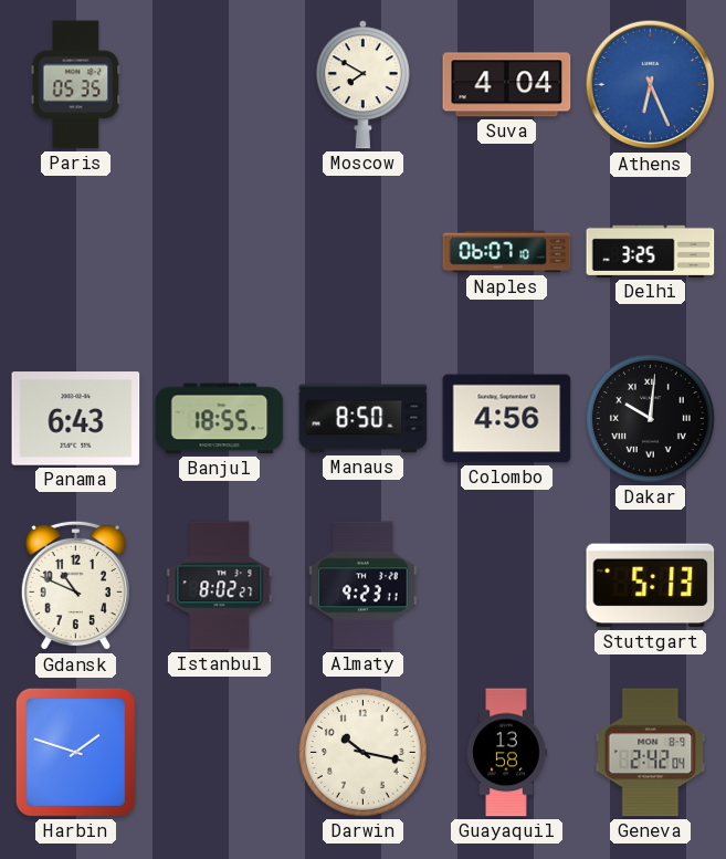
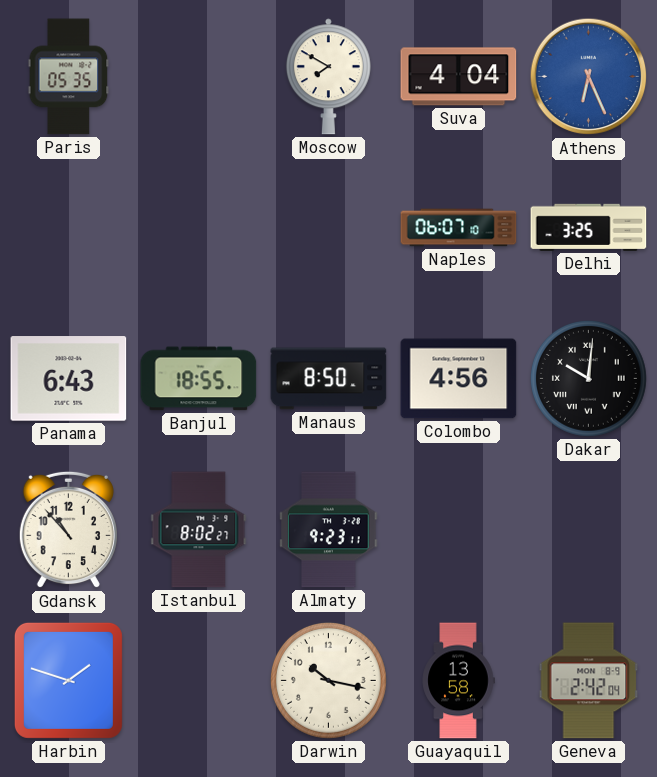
Gdansk: 10:49 -> 10:53 (68, 530)
Stuttgart: 5:13 -> none (651, 586)
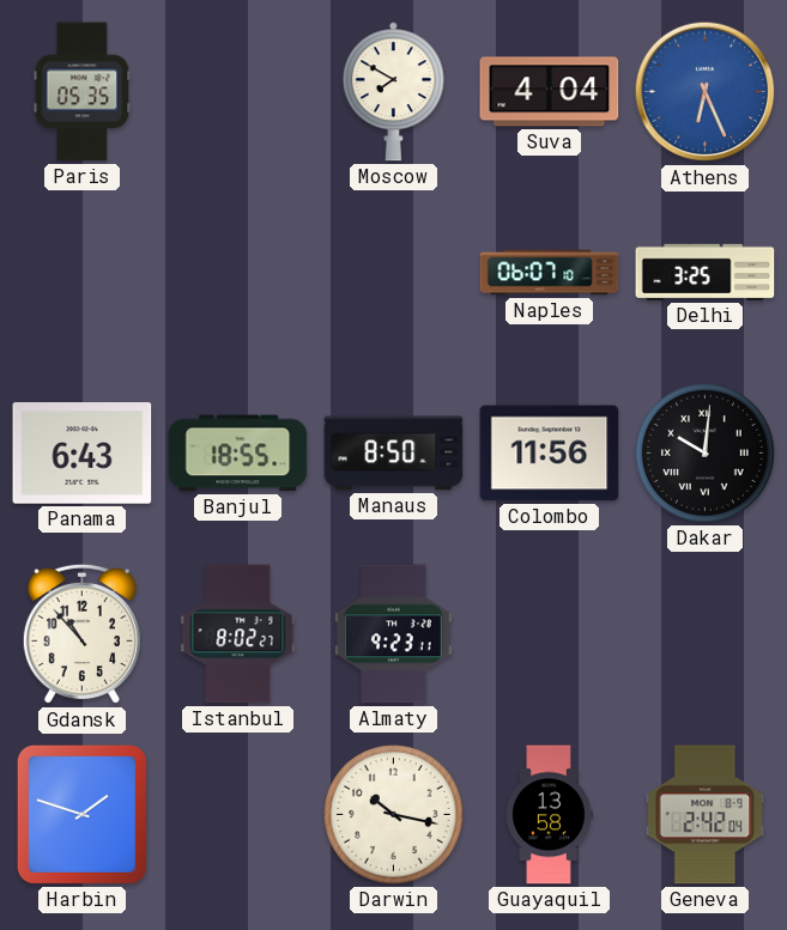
Colombo: 4:56 -> 11:56 (550, 454)
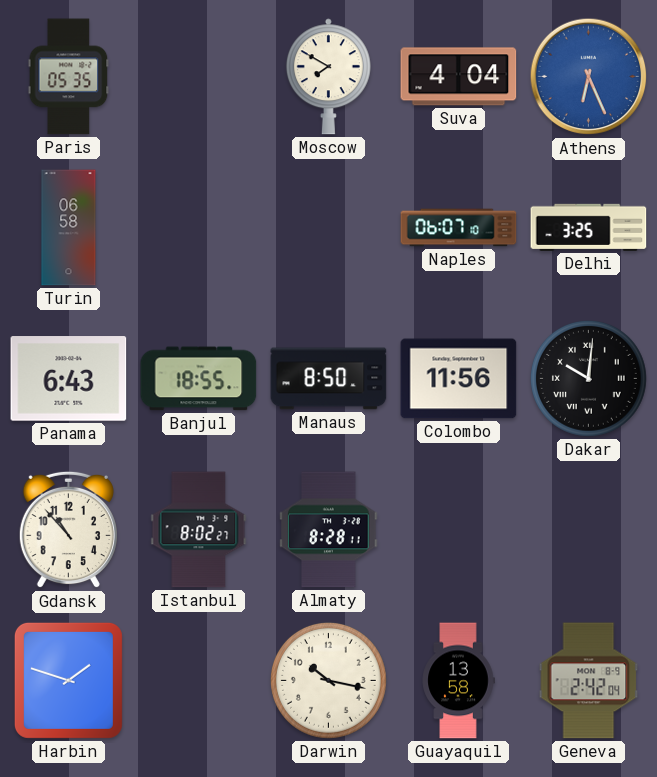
Turin: none -> 06:58 (69, 228)
Almaty: 9:23 -> 8:28 (329, 530)
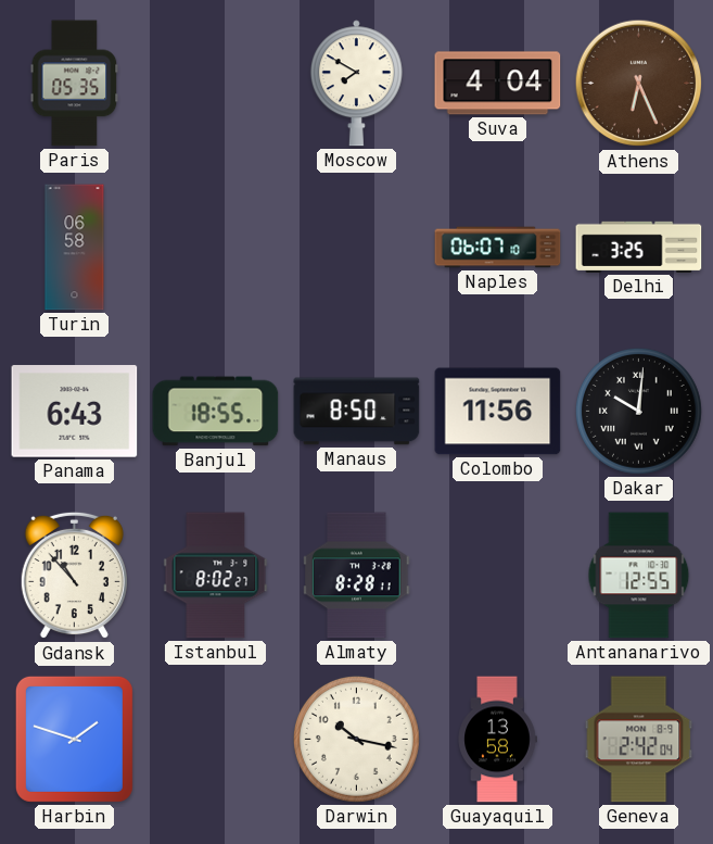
Athens dial: blue -> brown (639, 84)
Antananarivo: none -> 12:55 (639, 576)
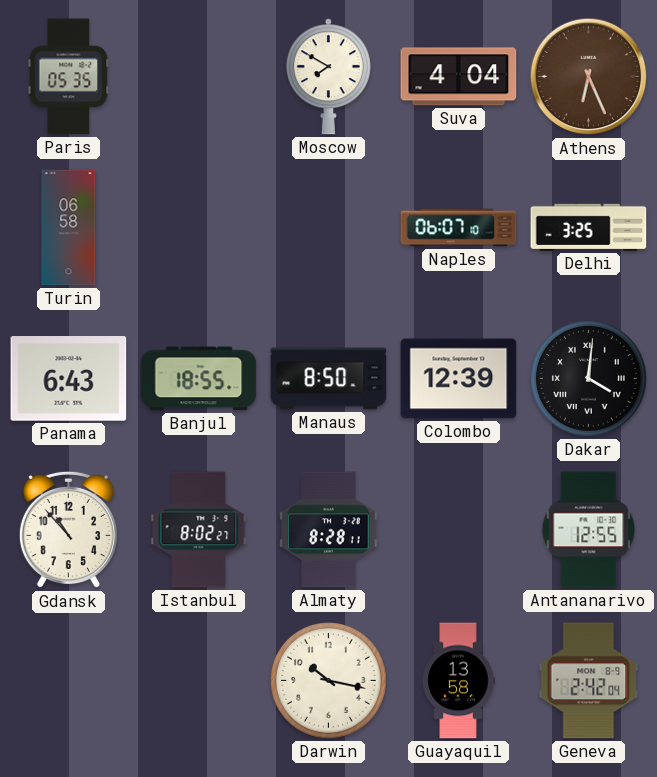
Colombo: 11:56 -> 12:39 (459, 379)
Dakar: 10:01 -> 4:01 (588, 378)
Harbin: 1:48 -> none (74, 739)
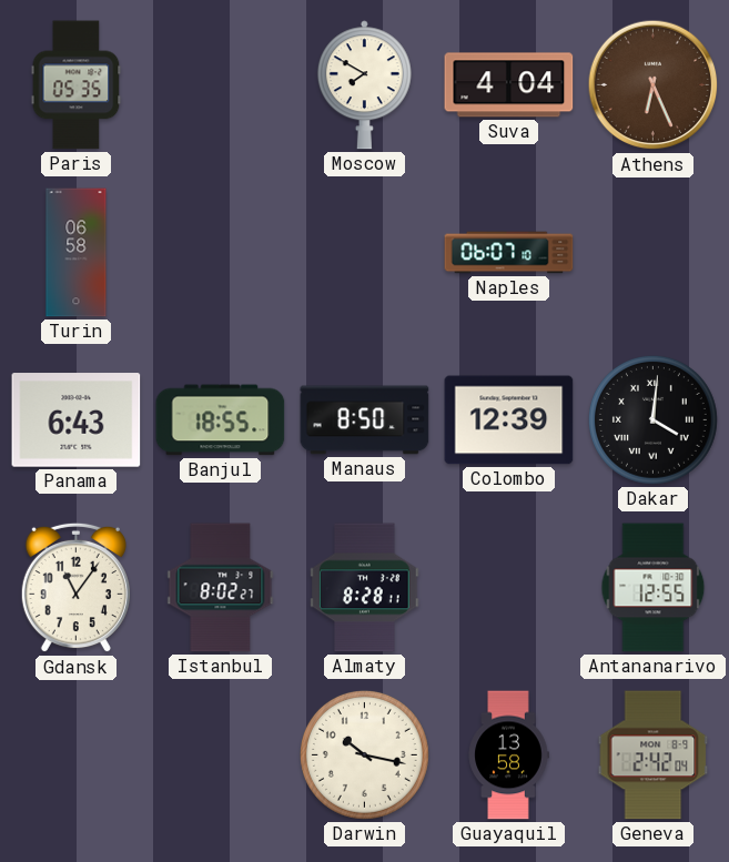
Delhi: 3:25 -> none (589, 227)
Gdansk: 10:53 -> 11:06 (75, 588)
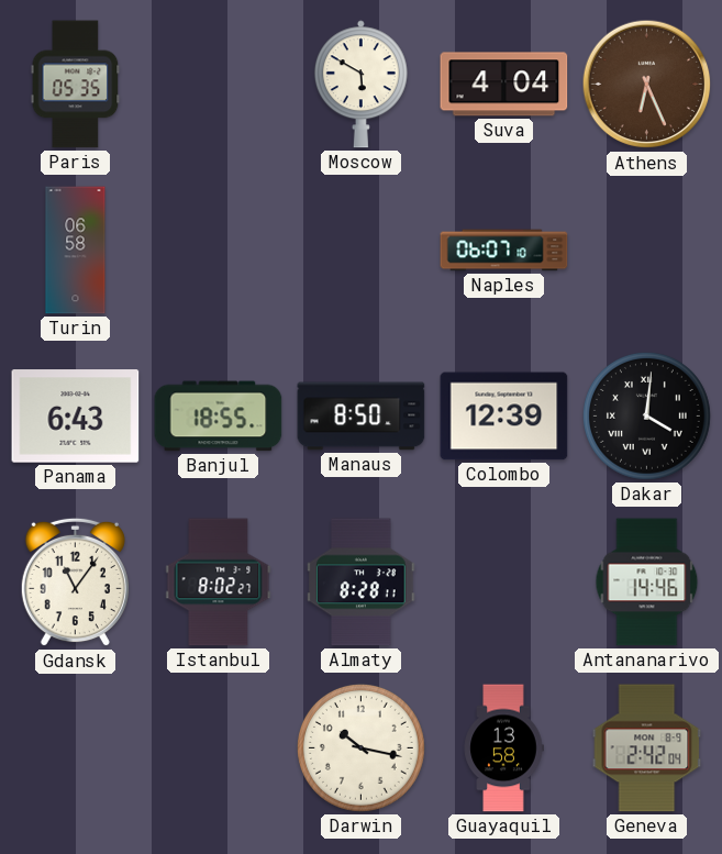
Moscow: 7:50 -> 5:50 (360, 85)
Antananarivo: 12:55 -> 14:46 (647, 583)
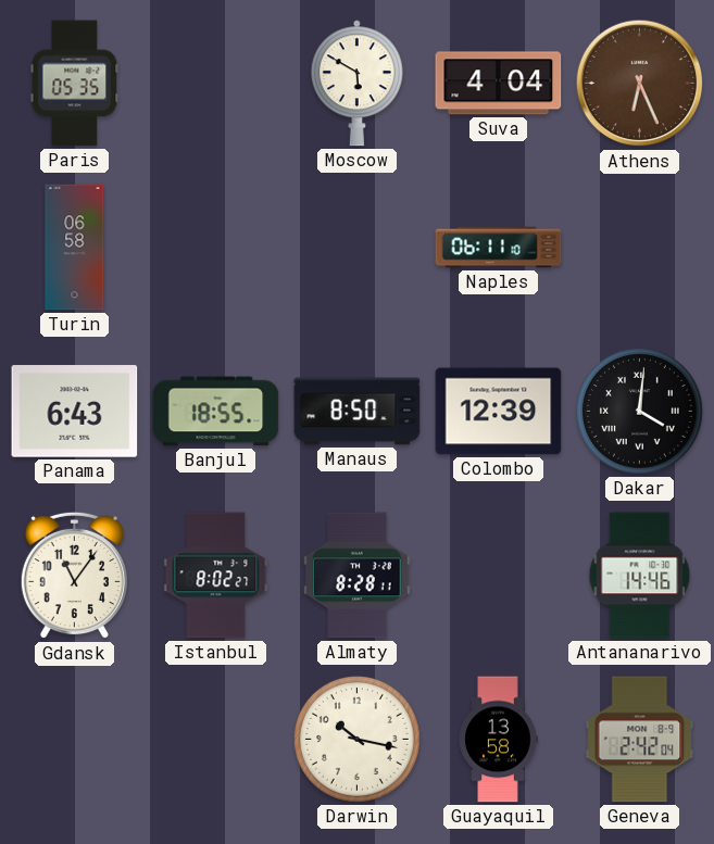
Naples: 06:07 -> 06:11 (499, 248)
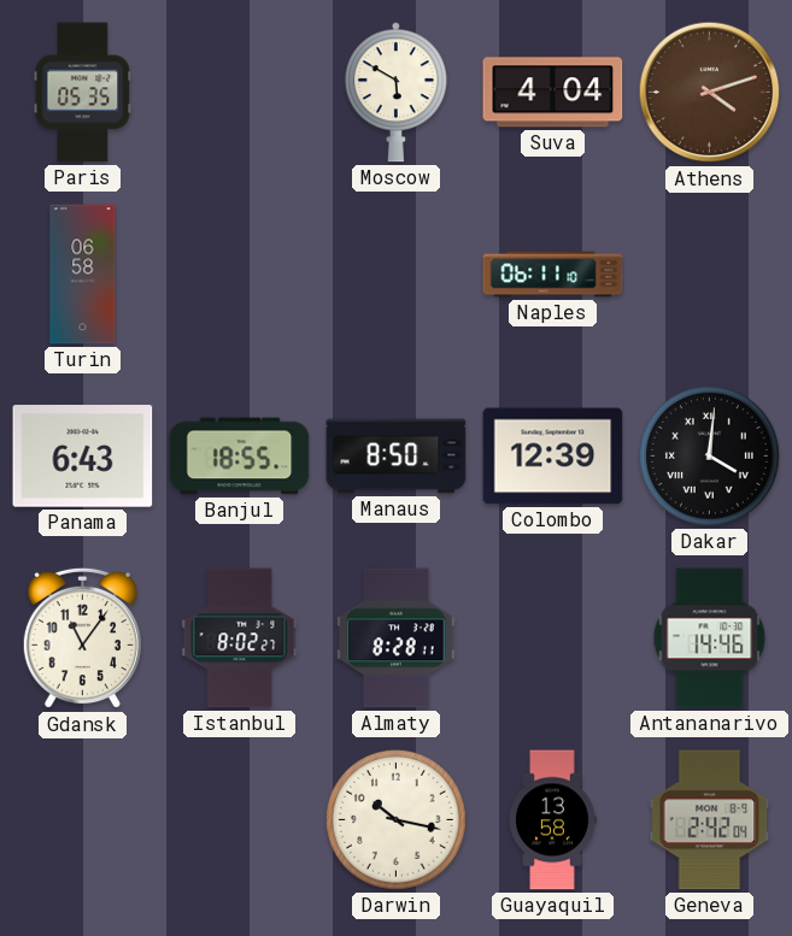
Athens: 6:26 -> 4:12 (710, 93)
